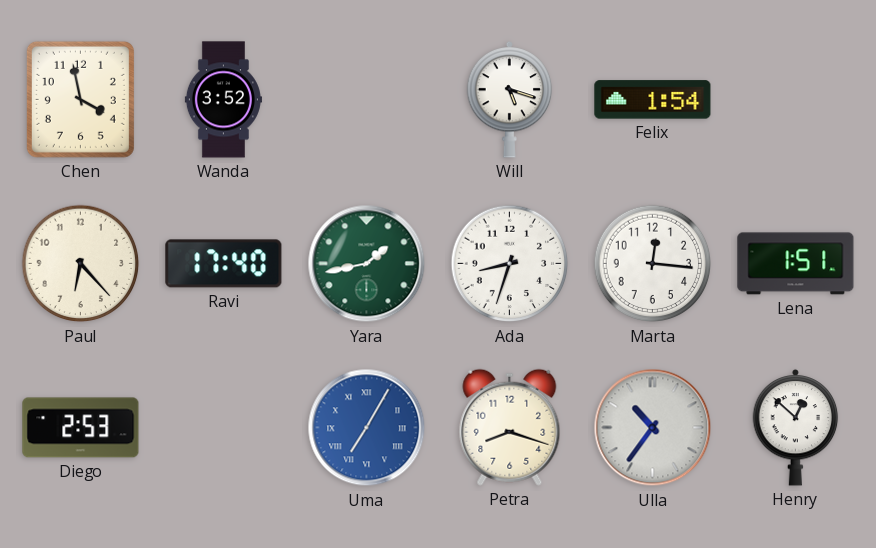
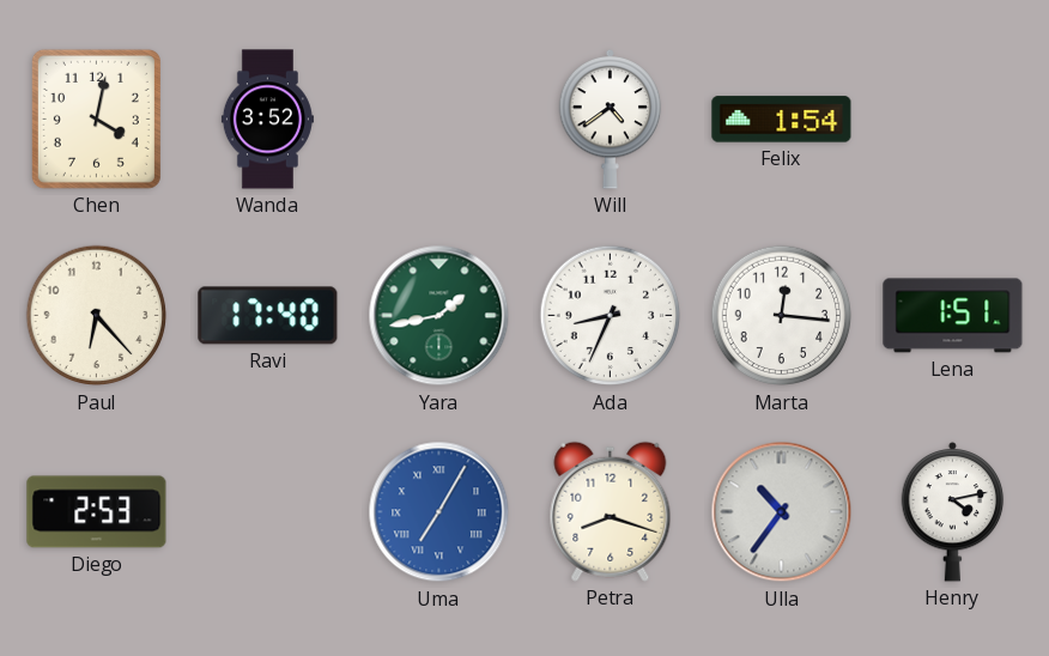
Chen: 3:58 -> 4:02 (96, 119)
Will: 5:18 -> 4:39 (611, 119)
Ada: 8:33 -> 8:34 (611, 316)
Henry: 12:52 -> 4:13 (953, 511)
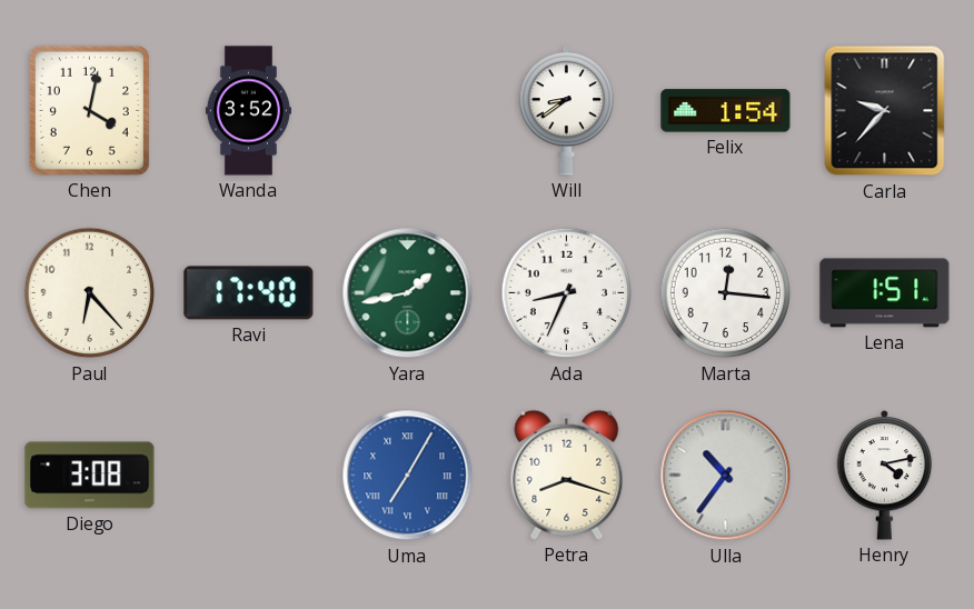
Will: 4:39 -> 8:39 (567, 110)
Carla: none -> 9:37 (885, 111)
Diego: 2:53 -> 3:08 (90, 476)
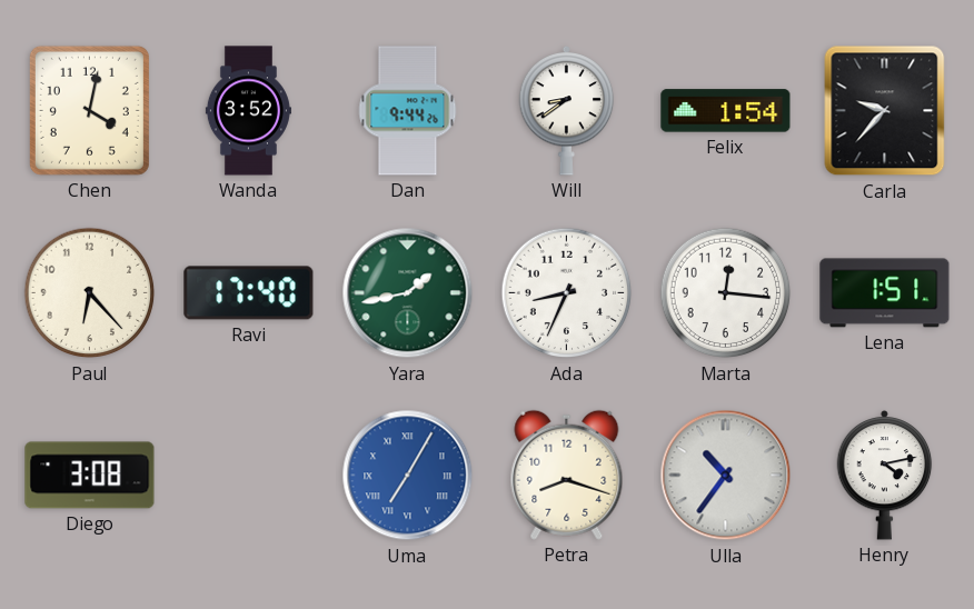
Dan: none -> 9:44 (408, 111)
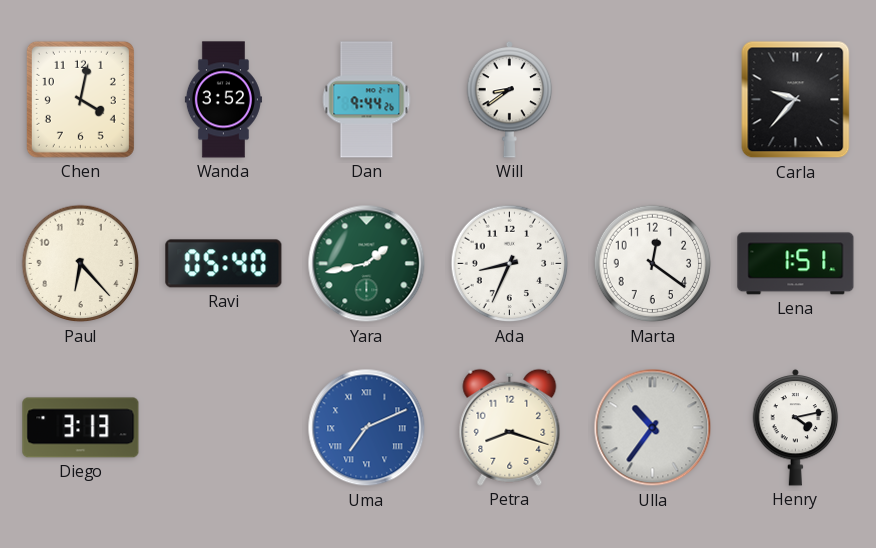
Felix: 1:54 -> none (726, 111)
Ravi: 17:40 -> 05:40 (224, 264)
Marta: 12:16 -> 12:21 (653, 264)
Diego: 3:08 -> 3:13 (81, 428)
Uma: 7:05 -> 7:11 (367, 428)
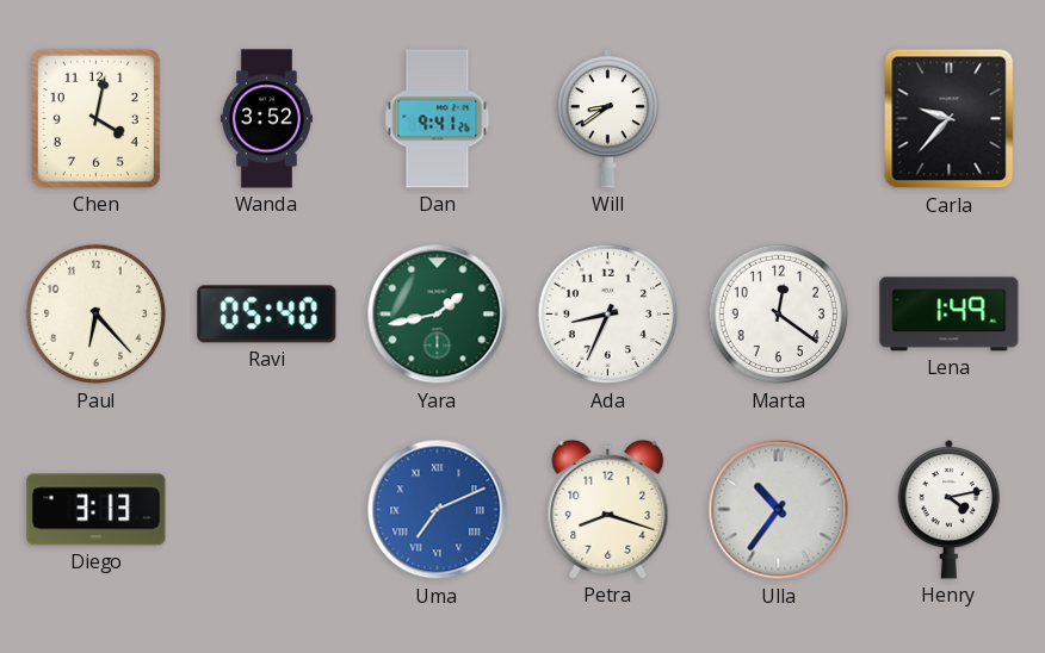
Dan: 9:44 -> 9:41 (438, 119)
Lena: 1:51 -> 1:49 (950, 315)
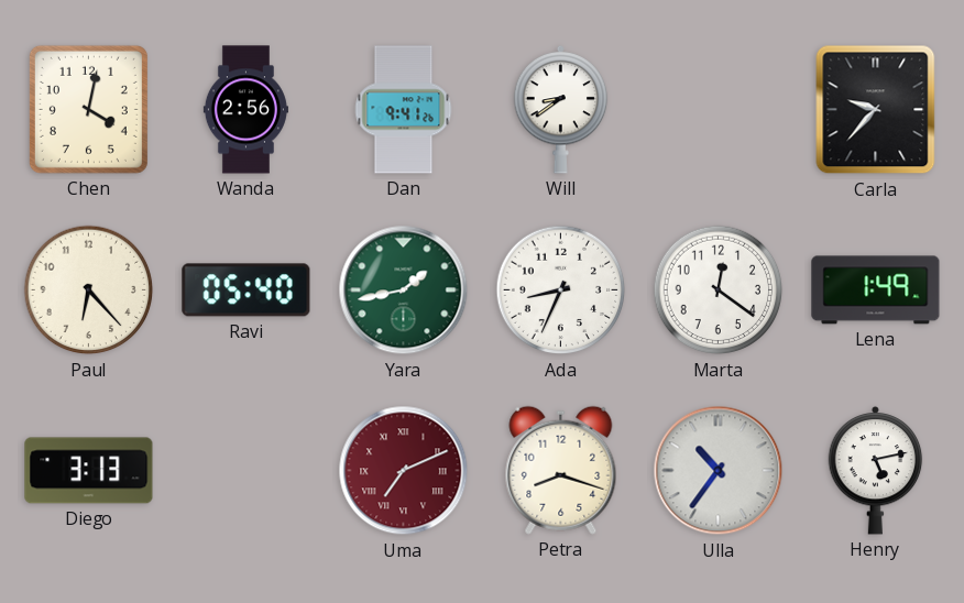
Wanda: 3:52 -> 2:56 (245, 110)
Uma dial: blue -> burgundy (404, 471)
Henry: 4:13 -> 5:13 (876, 470)
